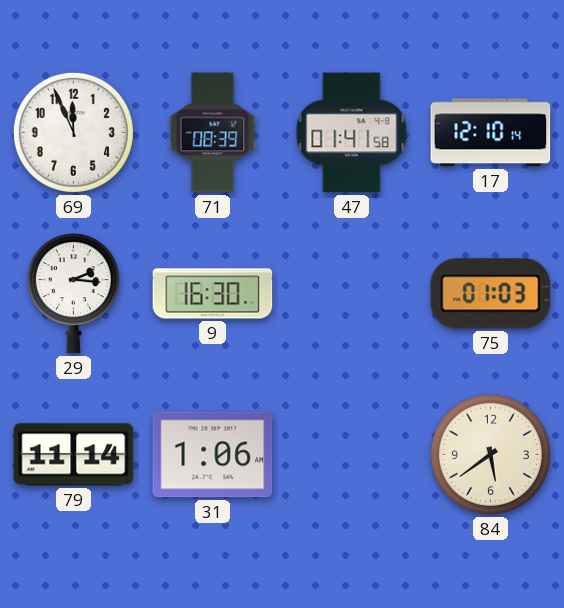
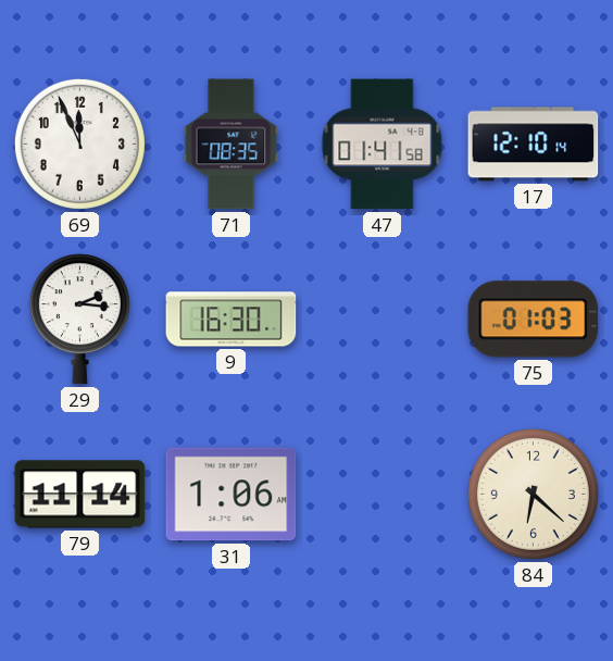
71: 08:39 -> 08:35 (232, 145)
84: 5:39 -> 6:22 (533, 494)
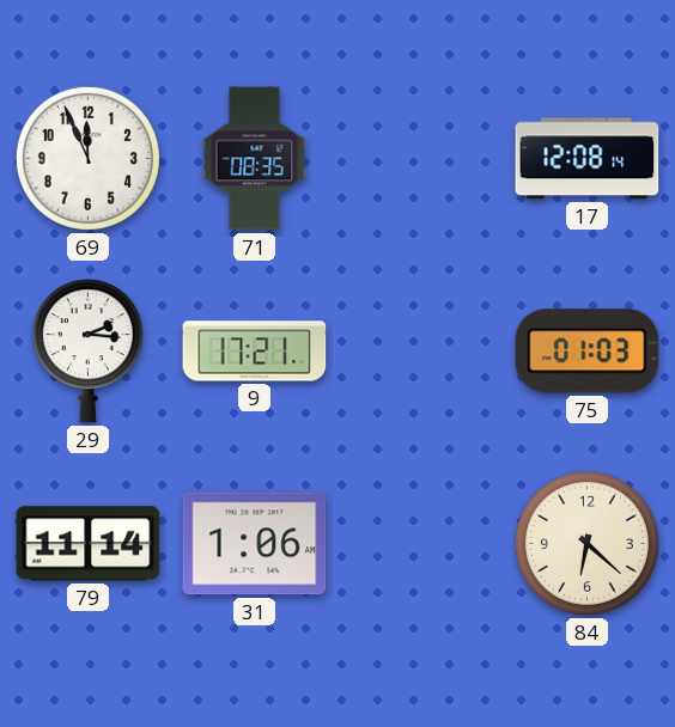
47: 01:41 -> none (383, 145)
17: 12:10 -> 12:08 (588, 159)
9: 16:30 -> 17:21 (255, 352)
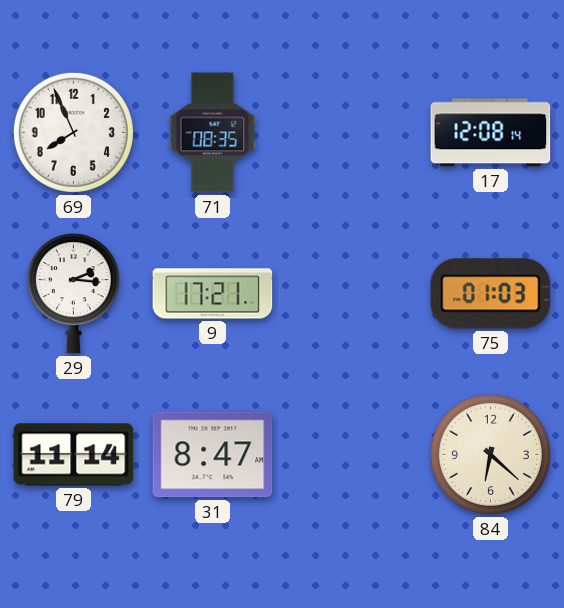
69: 11:56 -> 7:56 (73, 132)
31: 1:06 -> 8:47 (213, 455)
